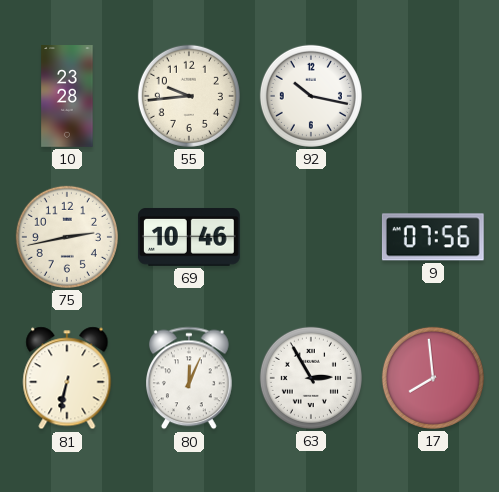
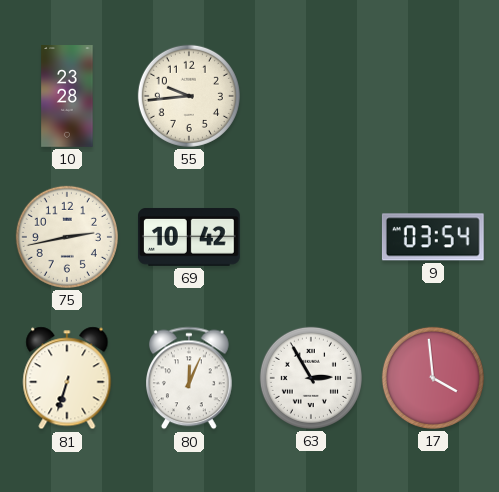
92: 10:17 -> none (311, 96)
69: 10:46 -> 10:42 (190, 237)
9: 07:56 -> 03:54 (433, 237)
81: 6:32 -> 6:33 (67, 378)
17: 7:59 -> 3:59 (433, 378)
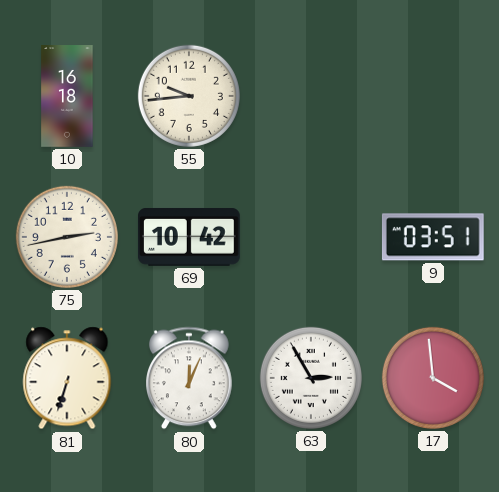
10: 23:28 -> 16:18 (67, 96)
9: 03:54 -> 03:51 (433, 237)
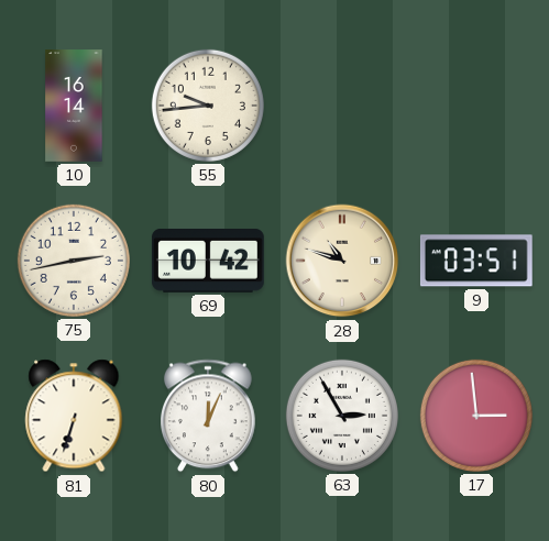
10: 16:18 -> 16:14 (74, 106)
28: none -> 10:48 (342, 261)
17: 3:59 -> 2:59 (476, 416)
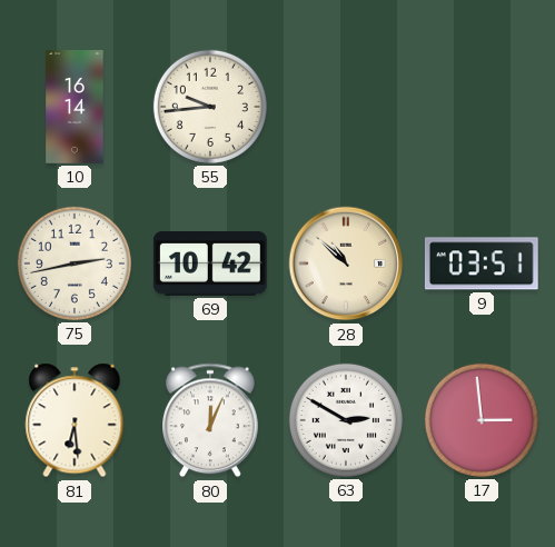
28: 10:48 -> 10:52 (346, 263)
81: 6:33 -> 6:29 (75, 420)
63: 2:55 -> 2:50 (346, 420)
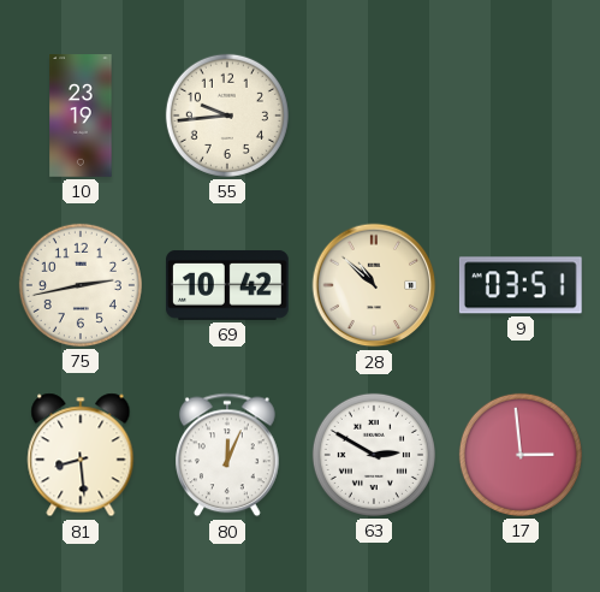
10: 16:14 -> 23:19 (81, 116)
81: 6:29 -> 8:29 (81, 455)
